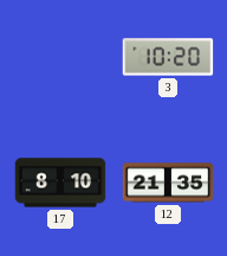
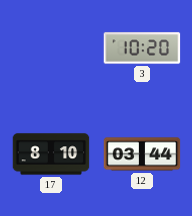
12: 21:35 -> 03:44 (142, 154)
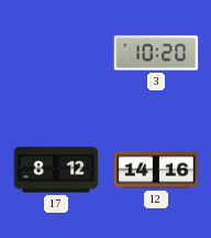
17: 8:10 -> 8:12 (56, 170)
12: 03:44 -> 14:16 (156, 170)
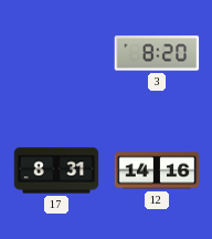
3: 10:20 -> 8:20 (157, 53)
17: 8:12 -> 8:31 (56, 170)
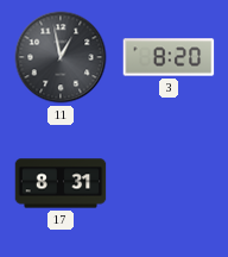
11: none -> 12:58 (61, 57)
12: 14:16 -> none (157, 170)
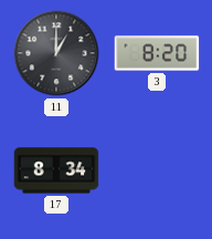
11: 12:58 -> 1:00 (56, 53)
17: 8:31 -> 8:34 (56, 170)
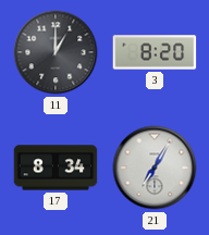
21: none -> 7:05 (155, 168)
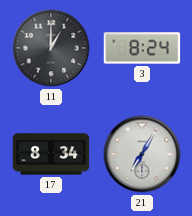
3: 8:20 -> 8:24 (142, 48)
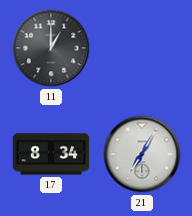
3: 8:24 -> none (142, 48)
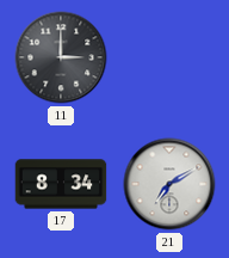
11: 1:00 -> 3:00 (61, 57)
21: 7:05 -> 7:10 (169, 184)
